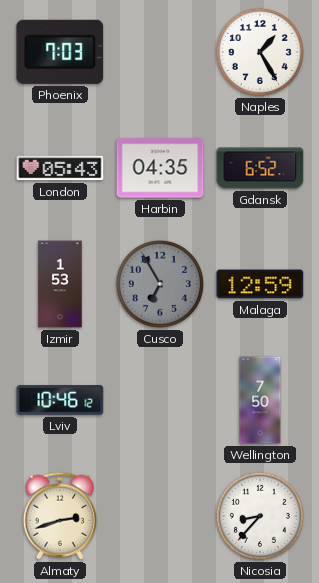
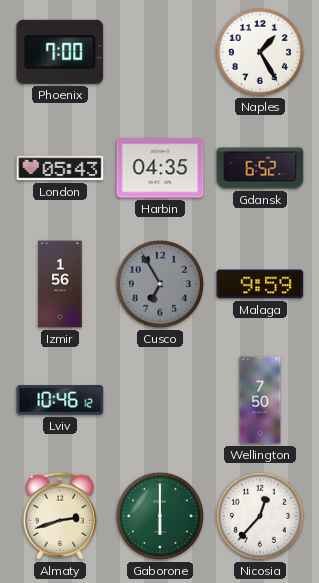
Phoenix: 7:03 -> 7:00 (60, 52)
Izmir: 1:53 -> 1:56 (60, 284)
Malaga: 12:59 -> 9:59 (260, 284)
Gaborone: none -> 6:00 (160, 516)
Nicosia: 8:37 -> 12:37 (260, 516)
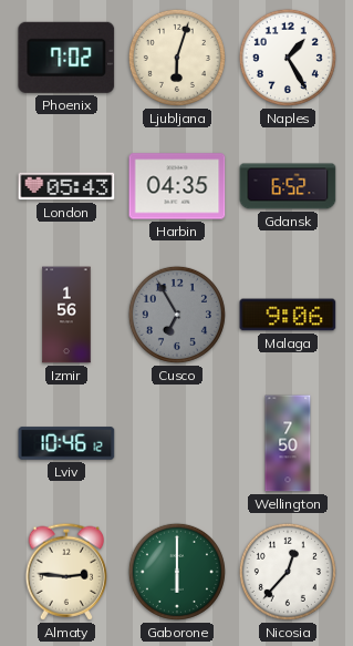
Phoenix: 7:00 -> 7:02 (66, 58)
Ljubljana: none -> 6:03 (177, 58)
Malaga: 9:59 -> 9:06 (288, 315)
Almaty: 2:42 -> 2:46 (66, 572)
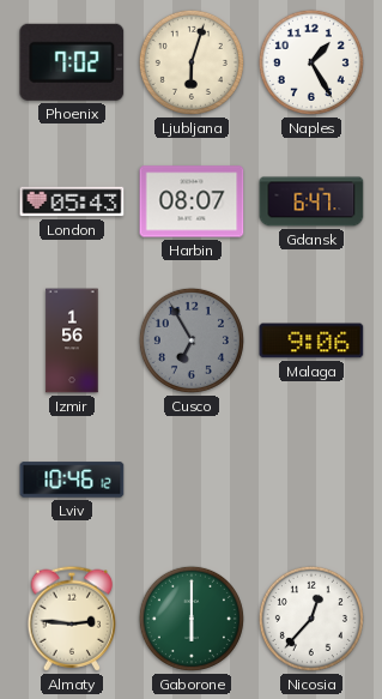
Harbin: 04:35 -> 08:07 (192, 201)
Gdansk: 6:52 -> 6:47 (311, 201)
Wellington: 7:50 -> none (288, 443)
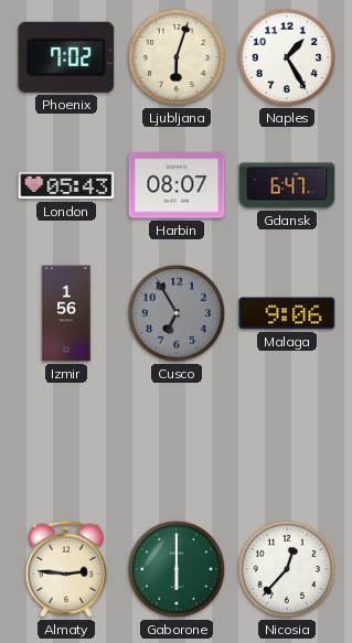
Lviv: 10:46 -> none (72, 480)
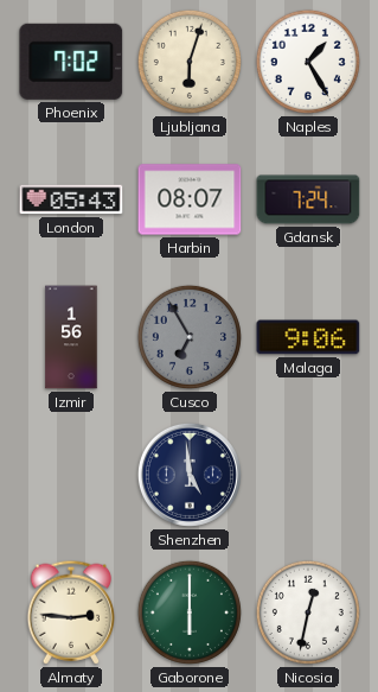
Gdansk: 6:47 -> 7:24 (308, 199)
Shenzhen: none -> 4:59 (190, 475)
Nicosia: 12:37 -> 12:32 (308, 612)
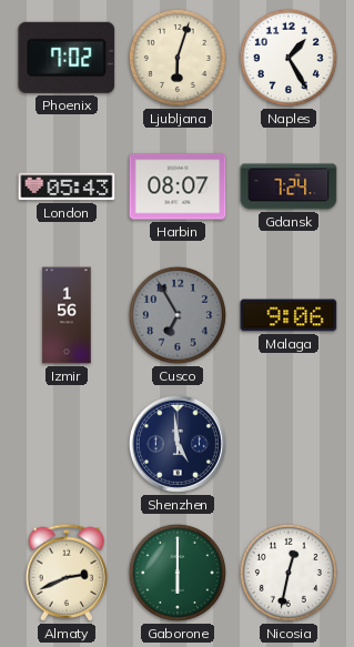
Almaty: 2:46 -> 2:41 (67, 573)
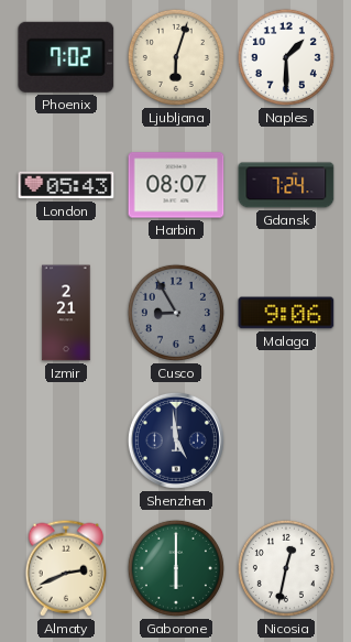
Naples: 1:25 -> 1:30 (286, 57)
Izmir: 1:56 -> 2:21 (66, 313)
Cusco: 6:55 -> 8:55 (176, 313)
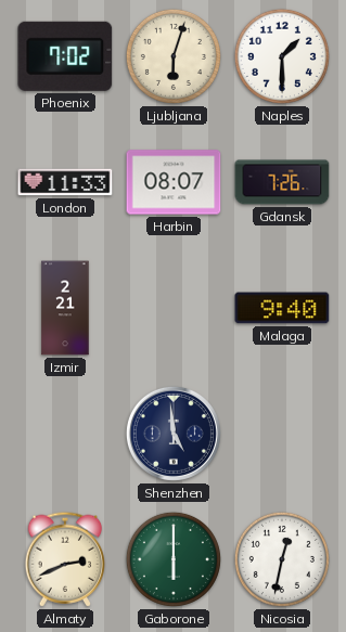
London: 05:43 -> 11:33 (65, 182)
Gdansk: 7:24 -> 7:26 (282, 182)
Cusco: 8:55 -> none (176, 313)
Malaga: 9:06 -> 9:40 (282, 308)
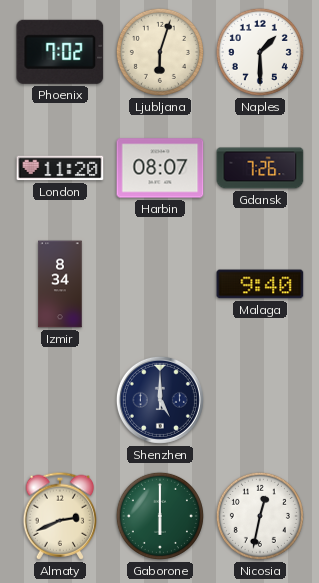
London: 11:33 -> 11:20 (60, 168)
Izmir: 2:21 -> 8:34 (60, 284)
Shenzhen: 4:59 -> 5:00 (160, 400)
